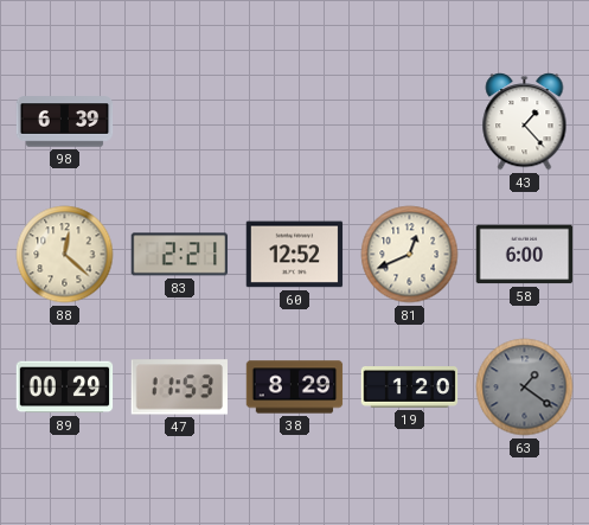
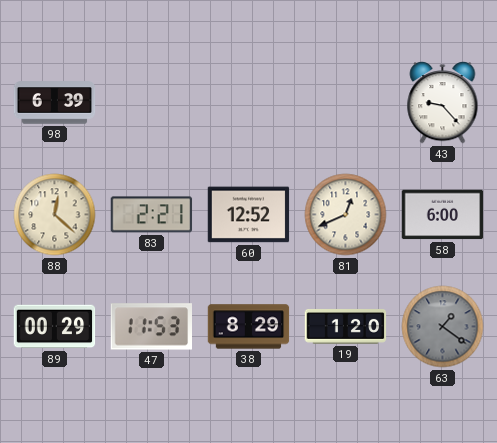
43: 1:23 -> 9:23 (443, 103)
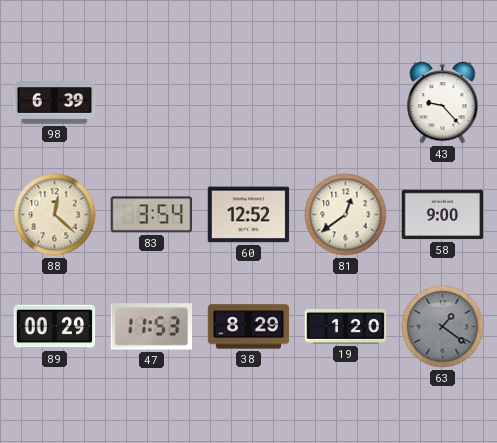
83: 2:21 -> 3:54 (152, 215)
81: 12:41 -> 12:39 (346, 215)
58: 6:00 -> 9:00 (443, 215)
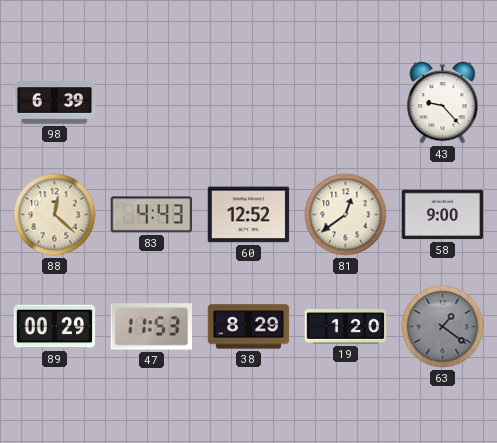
83: 3:54 -> 4:43 (152, 215)
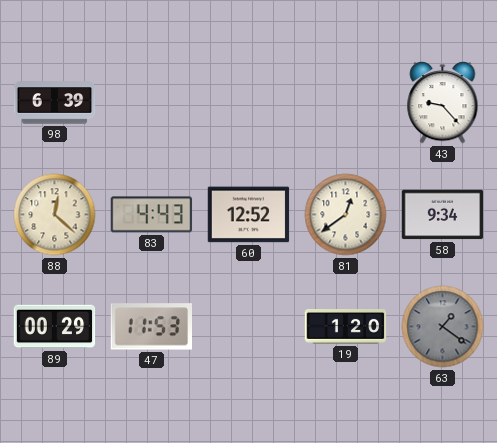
58: 9:00 -> 9:34 (443, 215)
38: 8:29 -> none (249, 327)
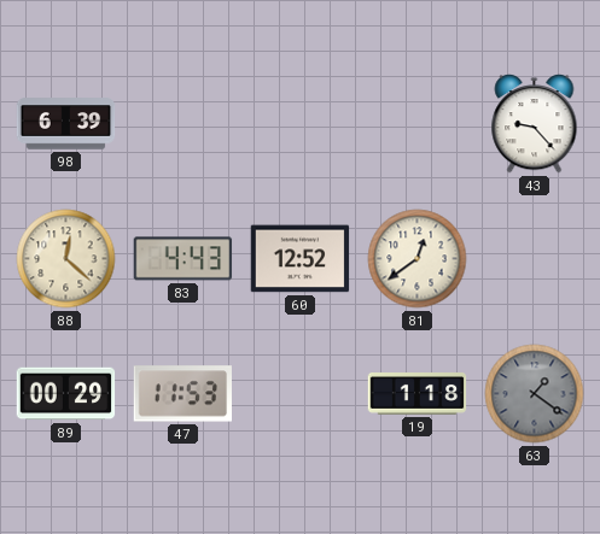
58: 9:34 -> none (443, 215)
19: 1:20 -> 1:18 (418, 394)
